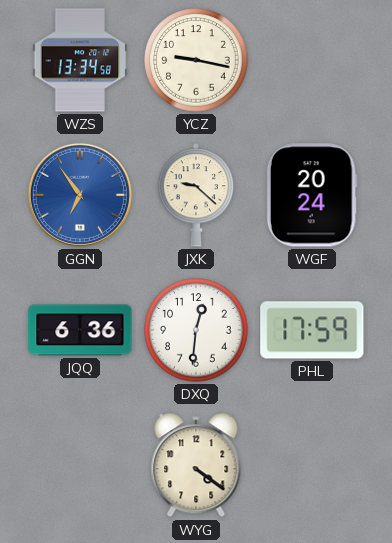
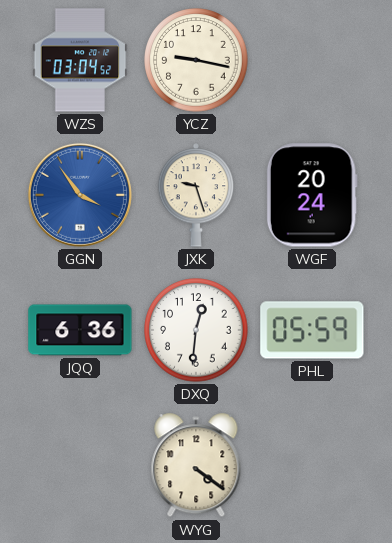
WZS: 13:34 -> 03:04 (80, 60)
GGN: 6:54 -> 3:54 (80, 195)
JXK: 9:22 -> 9:27 (196, 195)
PHL: 17:59 -> 05:59 (312, 330)
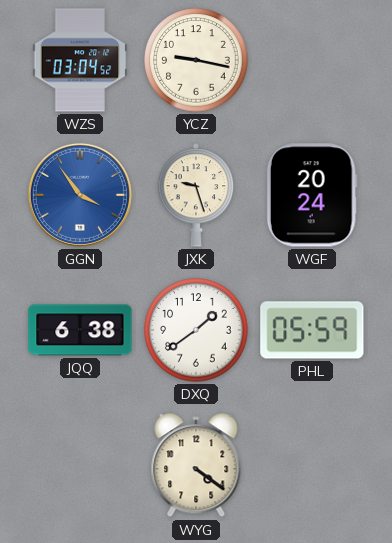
JQQ: 6:36 -> 6:38 (80, 330)
DXQ: 12:31 -> 1:39 (196, 330)
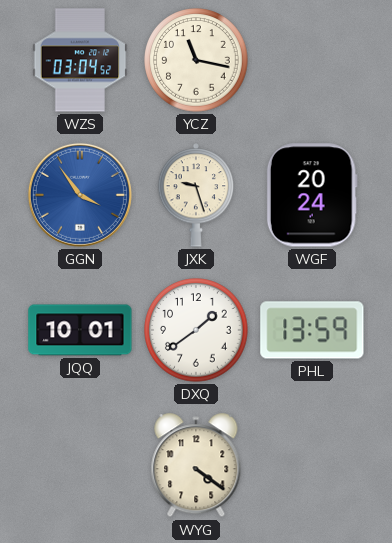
YCZ: 9:17 -> 11:17 (196, 60)
JQQ: 6:38 -> 10:01 (80, 330)
PHL: 05:59 -> 13:59 (312, 330)
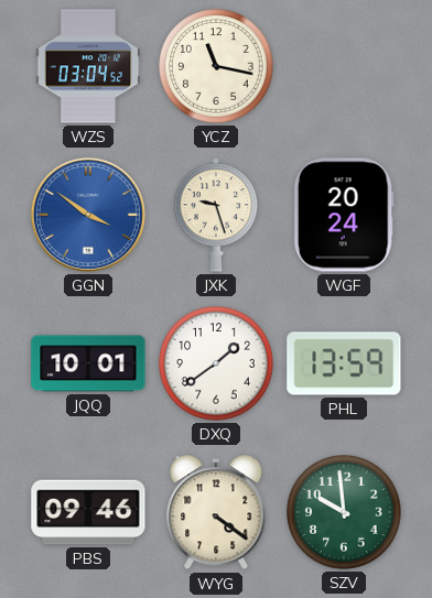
GGN: 3:54 -> 3:51 (88, 215)
PBS: none -> 09:46 (88, 512)
SZV: none -> 9:59 (344, 512)
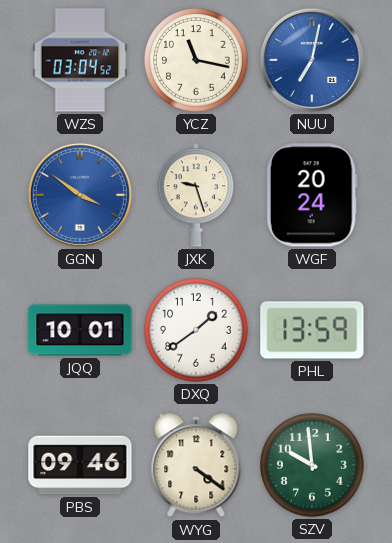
NUU: none -> 7:02 (312, 60)
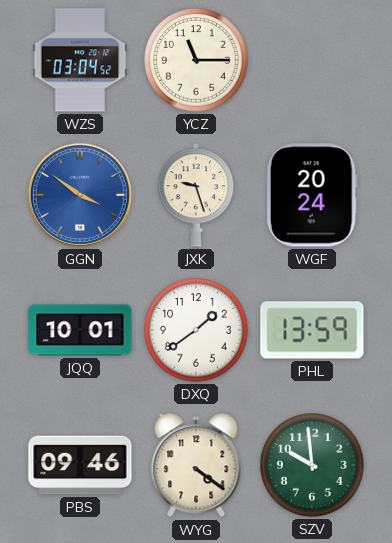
YCZ: 11:17 -> 11:15 (196, 60)
NUU: 7:02 -> none (312, 60)
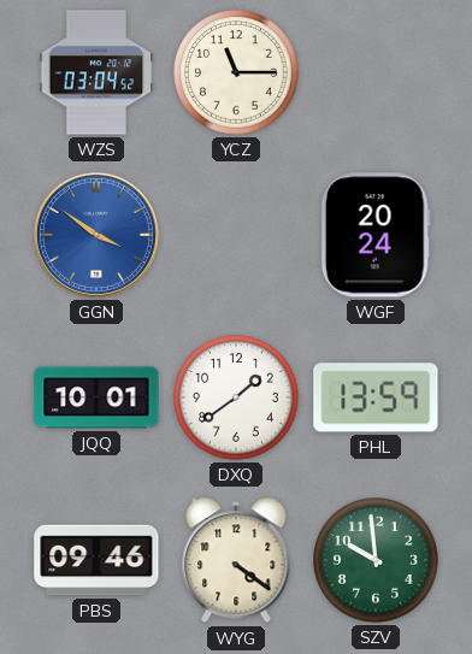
JXK: 9:27 -> none (196, 195)
